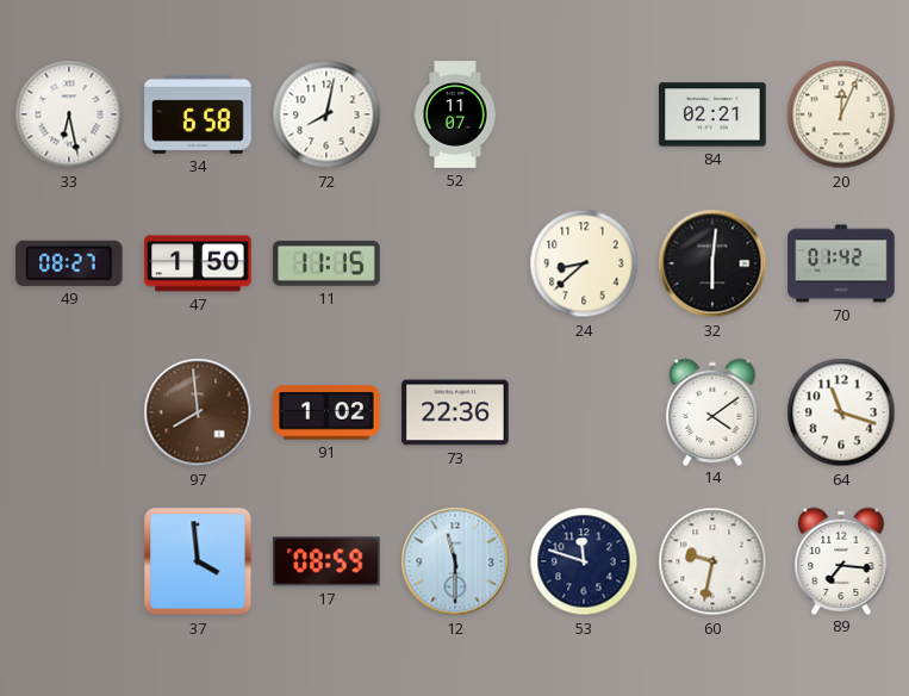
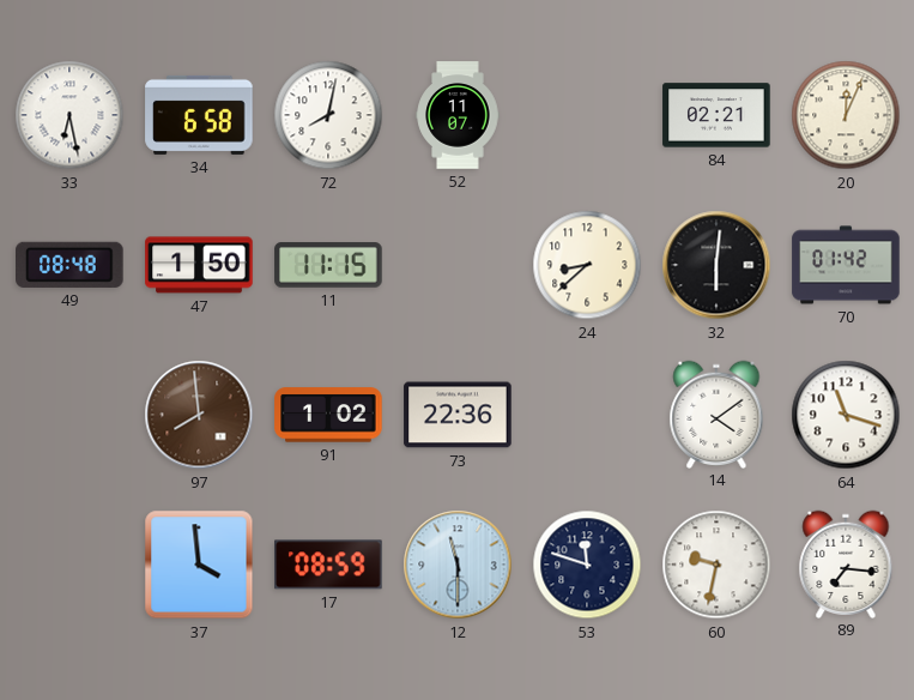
49: 08:27 -> 08:48 (71, 265)
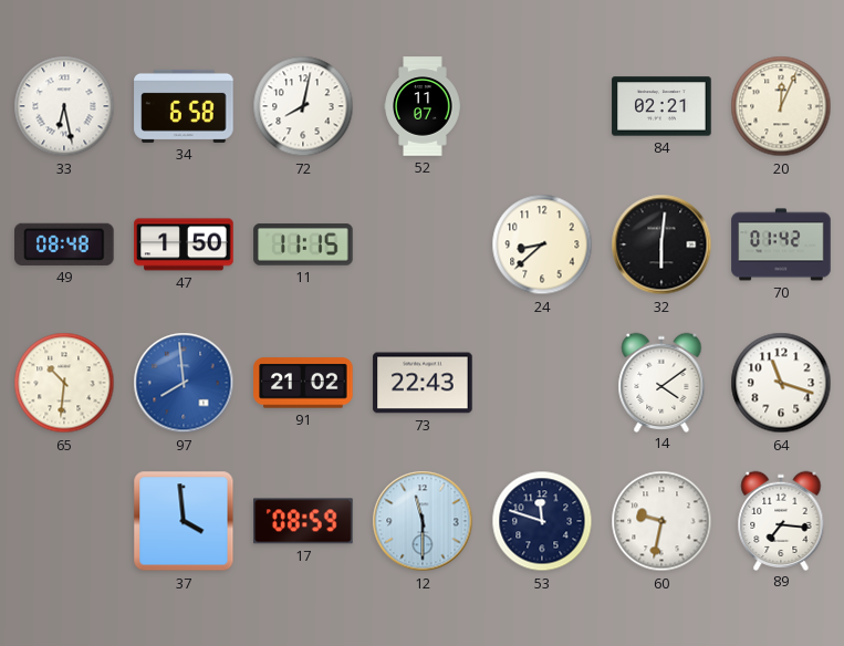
65: none -> 10:31 (64, 383)
97 dial: brown -> blue (184, 383)
91: 1:02 -> 21:02 (303, 383)
73: 22:36 -> 22:43 (423, 383)
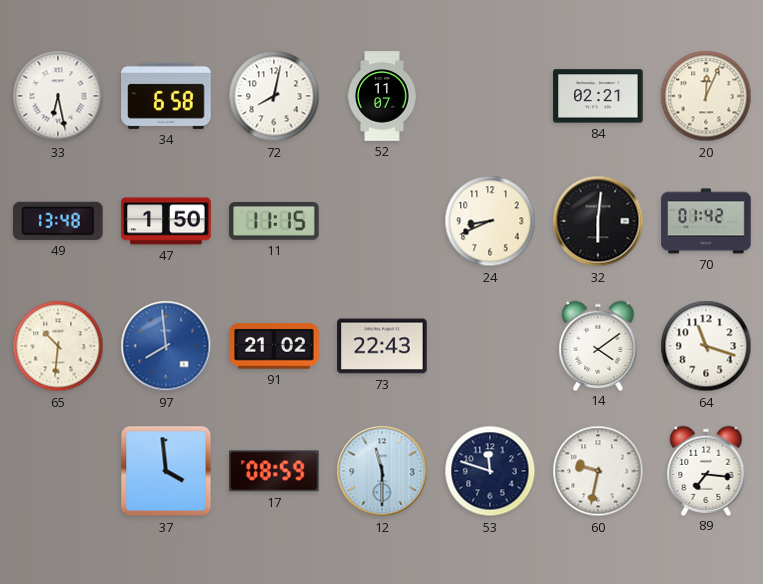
49: 08:48 -> 13:48 (59, 221)
24: 8:38 -> 8:41 (490, 221)
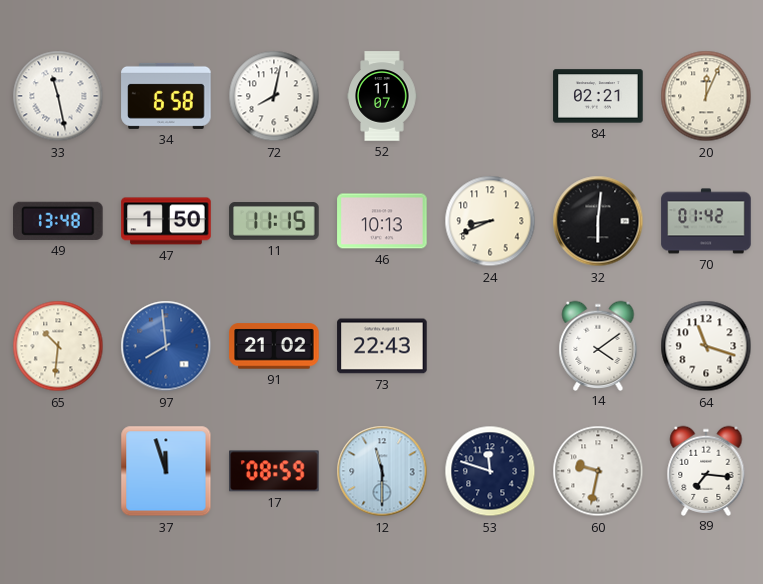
33: 6:28 -> 11:28 (58, 96)
46: none -> 10:13 (382, 221)
37: 3:59 -> 11:57 (166, 471)
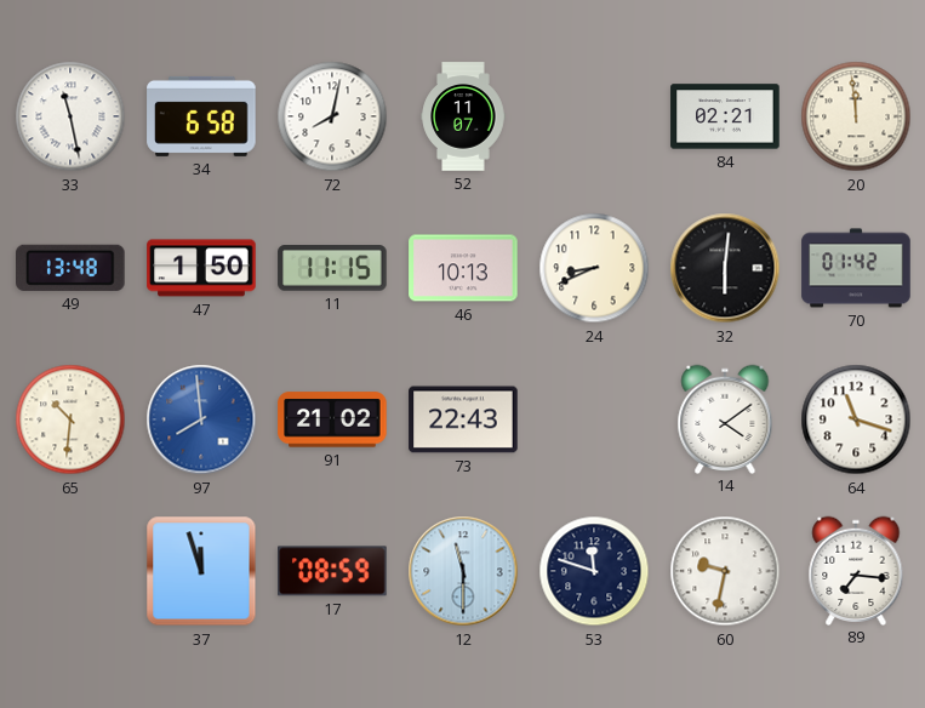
20: 12:04 -> 11:59 (856, 116)
